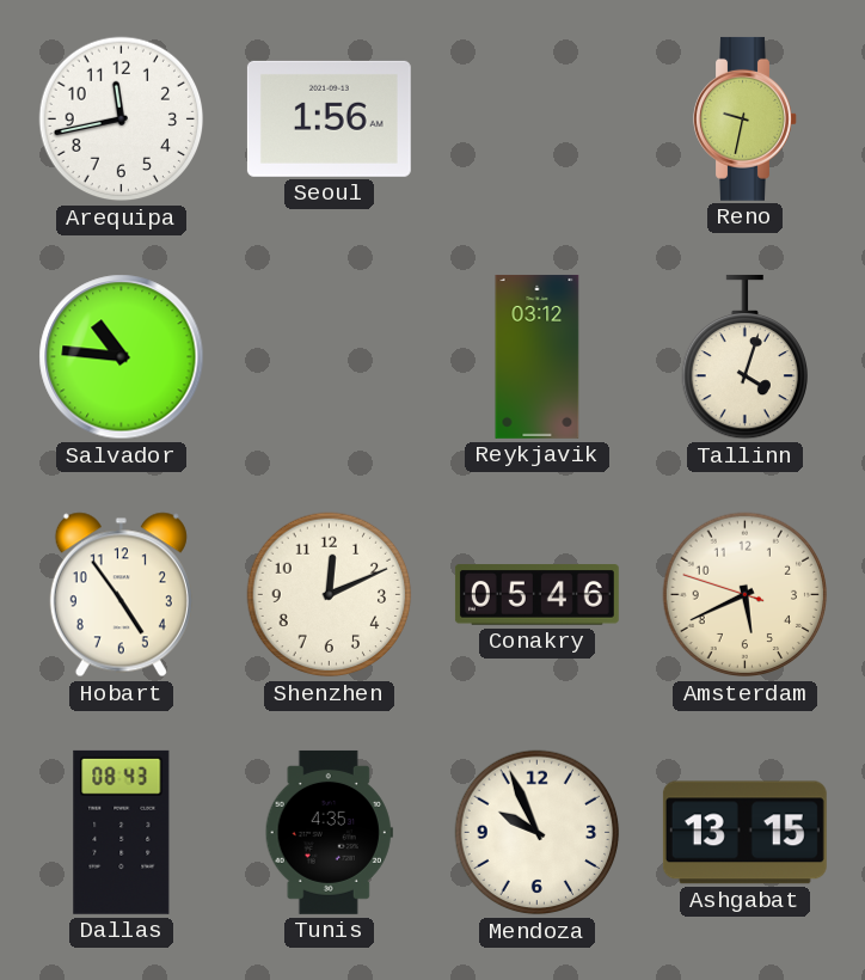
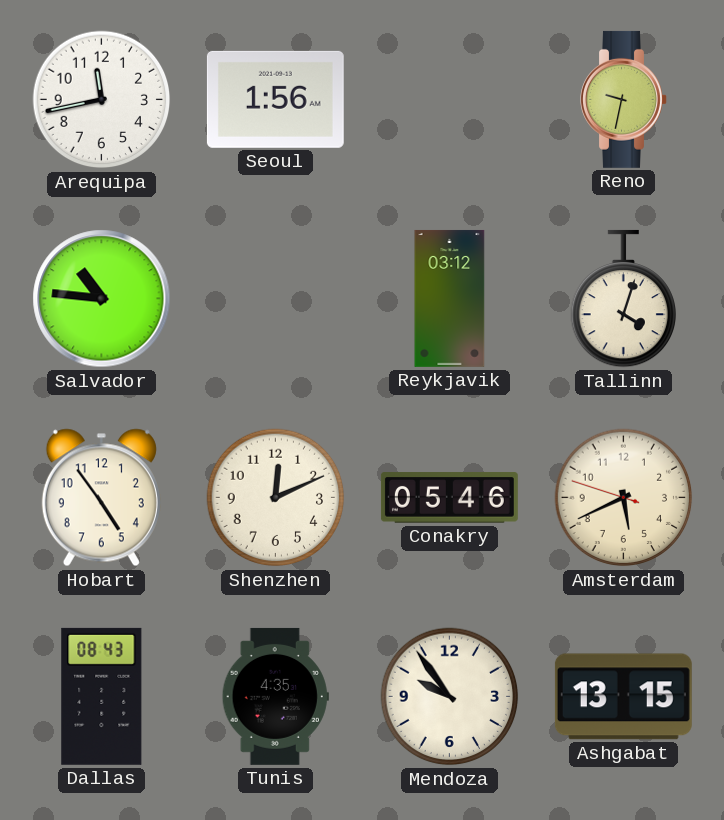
Mendoza: 9:56 -> 9:54 (450, 697)
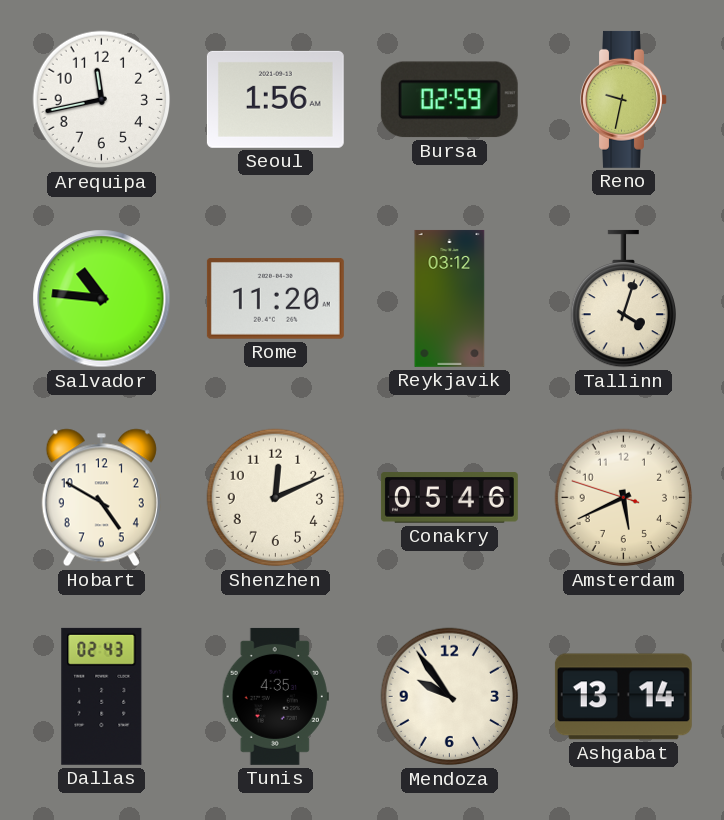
Bursa: none -> 02:59 (449, 100)
Rome: none -> 11:20 (275, 299)
Hobart: 4:54 -> 4:50 (101, 498)
Dallas: 08:43 -> 02:43 (102, 696)
Ashgabat: 13:15 -> 13:14 (623, 697)
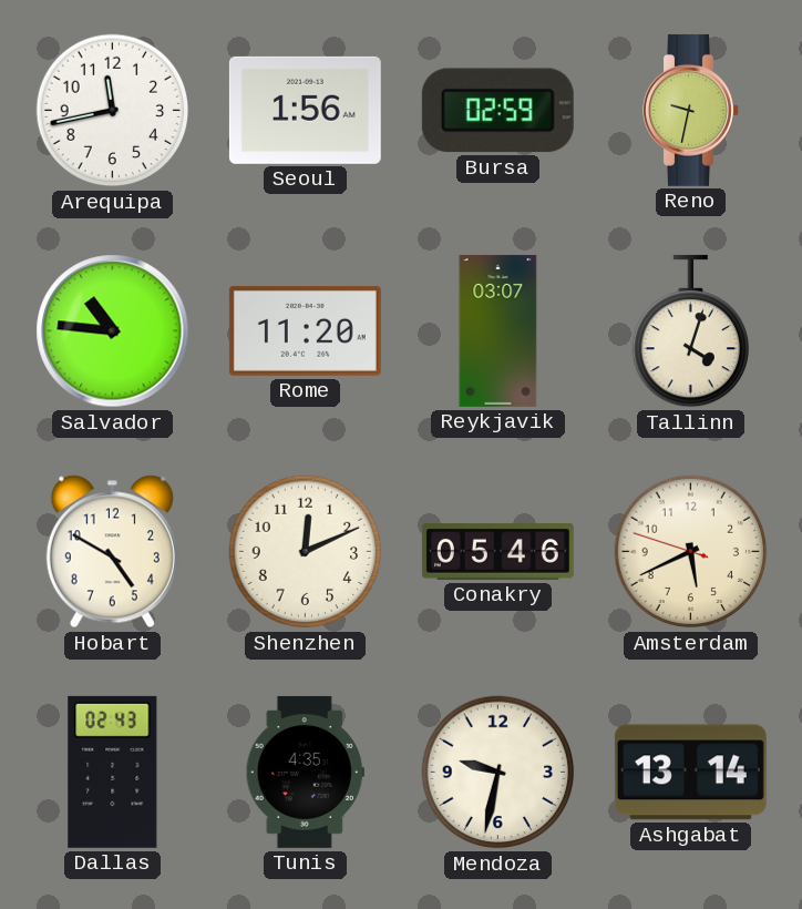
Reykjavik: 03:12 -> 03:07 (498, 330)
Mendoza: 9:54 -> 9:32 (498, 773)
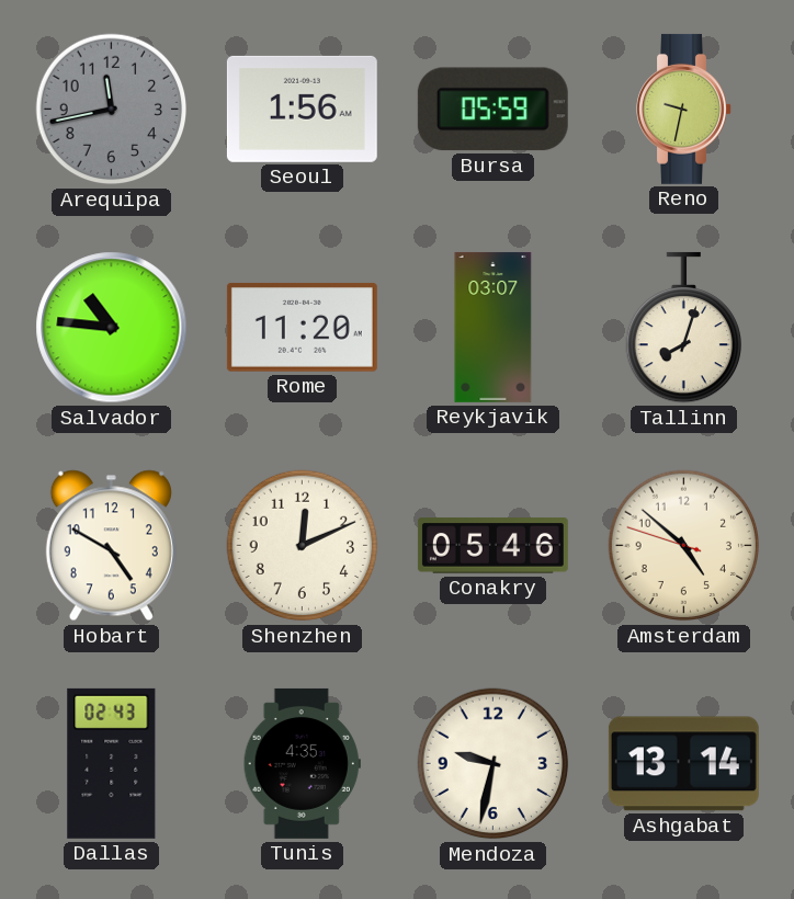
Arequipa dial: white -> grey (112, 110)
Bursa: 02:59 -> 05:59 (492, 110)
Tallinn: 4:03 -> 8:03 (683, 328)
Amsterdam: 5:40 -> 4:51 (684, 546)
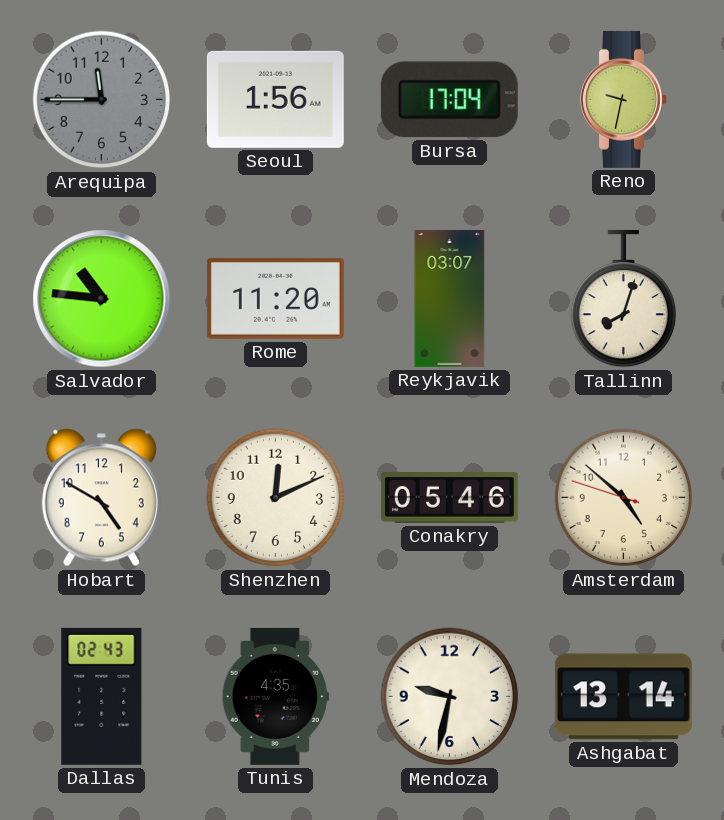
Arequipa: 11:43 -> 11:45 (102, 100)
Bursa: 05:59 -> 17:04 (449, 100)
